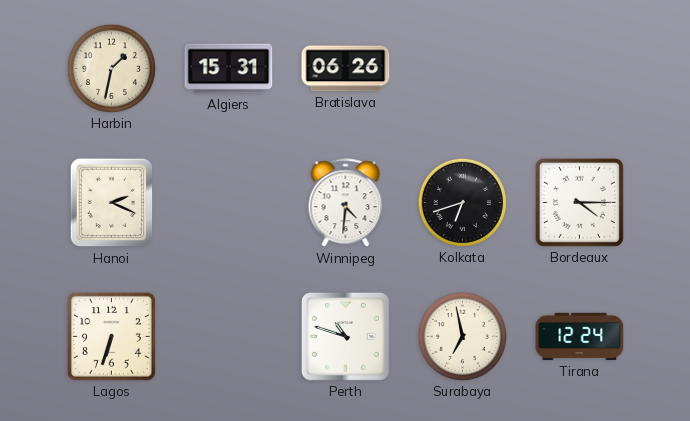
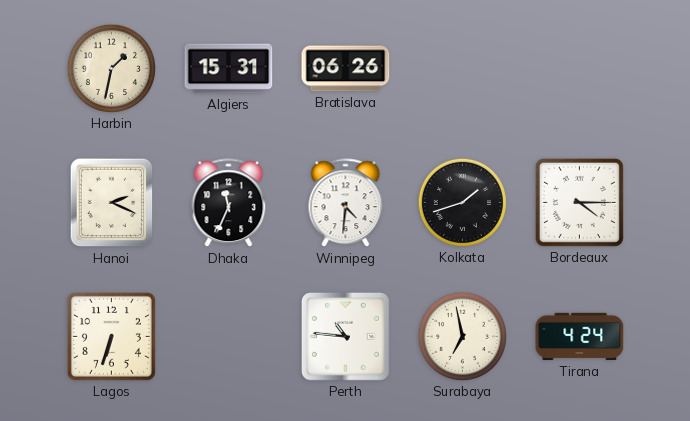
Dhaka: none -> 11:34 (229, 203)
Kolkata: 6:42 -> 1:42 (462, 202)
Perth: 10:48 -> 10:46 (345, 336)
Tirana: 12:24 -> 4:24 (580, 337)
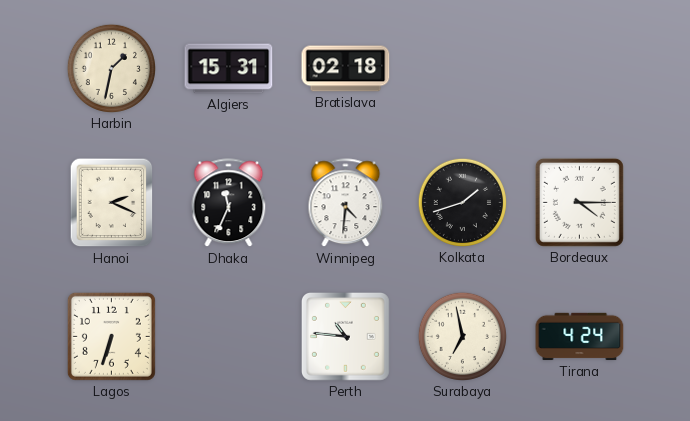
Bratislava: 06:26 -> 02:18 (346, 69)
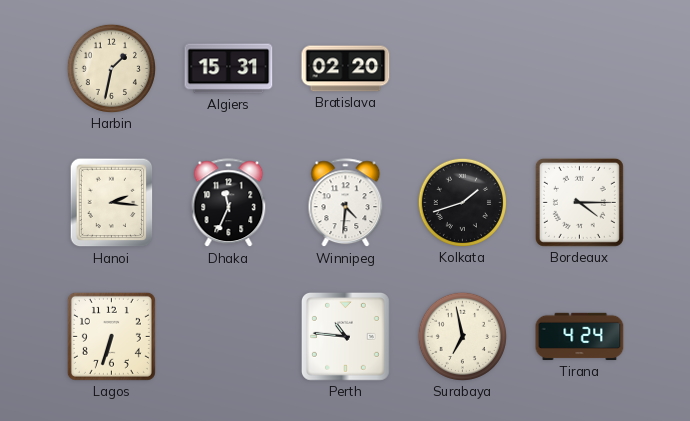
Bratislava: 02:18 -> 02:20 (346, 69)
Hanoi: 2:19 -> 2:16 (112, 203)
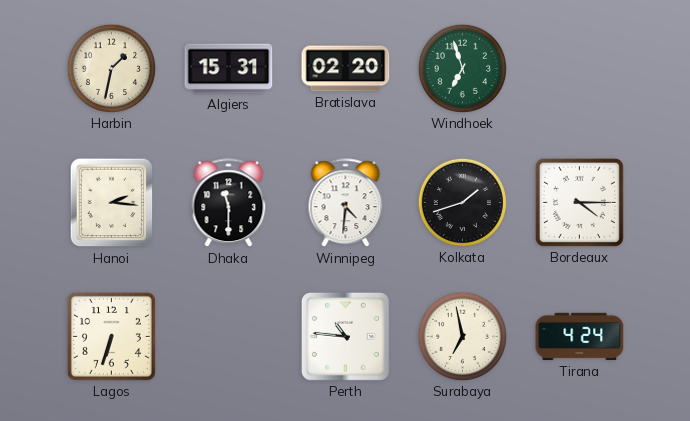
Windhoek: none -> 6:57 (462, 68)
Dhaka: 11:34 -> 11:30 (229, 203)
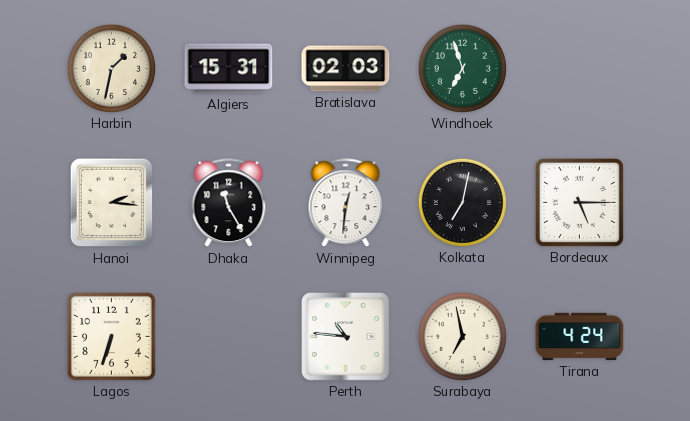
Bratislava: 02:20 -> 02:03 (346, 69)
Dhaka: 11:30 -> 11:25 (229, 203)
Winnipeg: 4:31 -> 12:31 (346, 203)
Kolkata: 1:42 -> 7:02 (462, 202)
Bordeaux: 4:15 -> 5:15 (579, 202)
